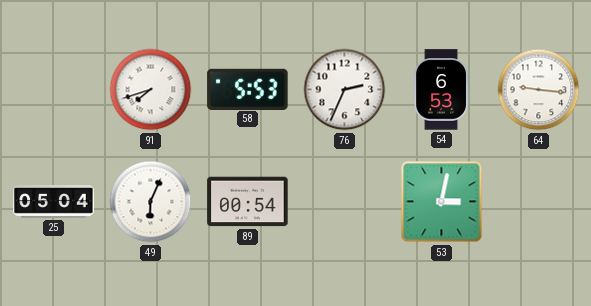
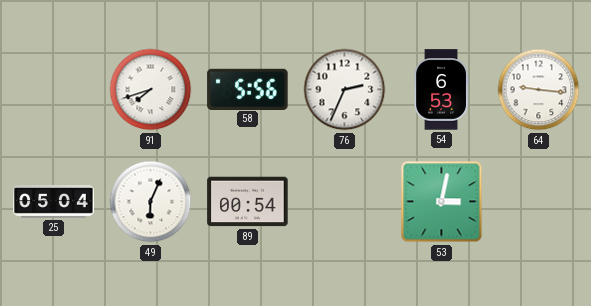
58: 5:53 -> 5:56 (248, 89)
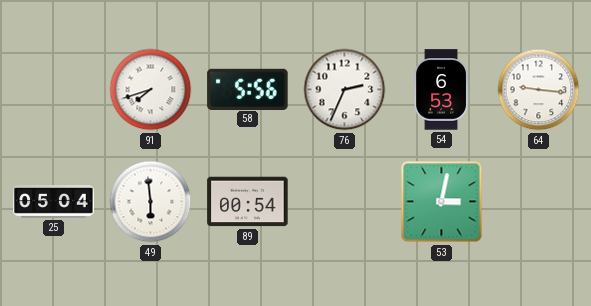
49: 6:04 -> 5:59 (151, 202)
